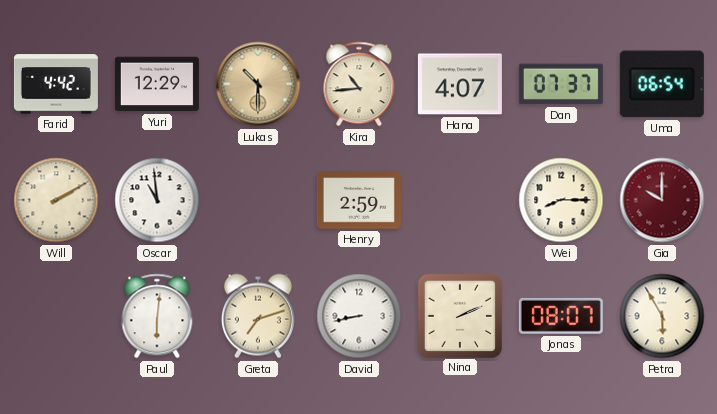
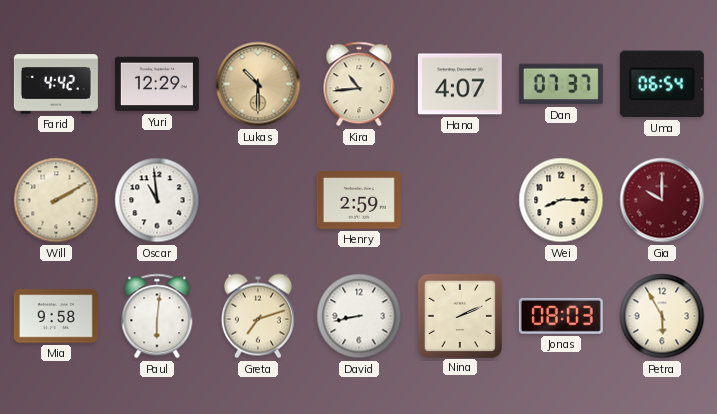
Mia: none -> 9:58 (56, 316)
Jonas: 08:07 -> 08:03 (561, 316)
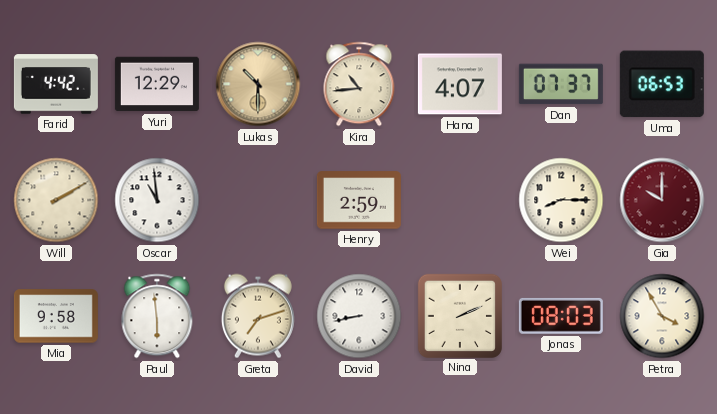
Uma: 06:54 -> 06:53 (662, 84)
Paul: 6:01 -> 5:59 (157, 316)
Petra: 5:55 -> 3:55 (662, 316)
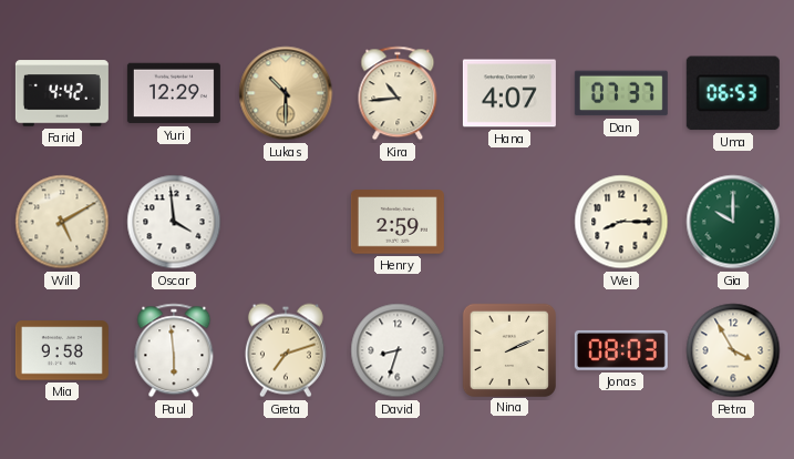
Will: 2:10 -> 5:10 (62, 222)
Oscar: 10:59 -> 3:59 (174, 222)
Gia dial: burgundy -> green (733, 222)
David: 8:43 -> 8:33 (398, 350)
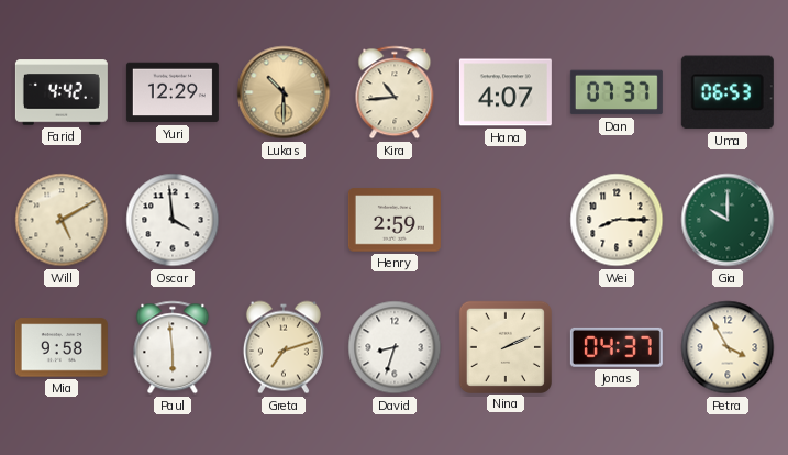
Jonas: 08:03 -> 04:37 (617, 347)
